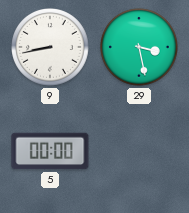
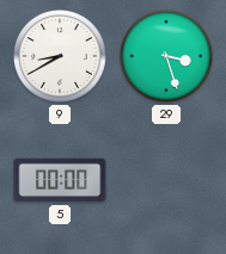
9: 8:43 -> 8:40 (61, 57)
29: 3:28 -> 3:27 (167, 57)
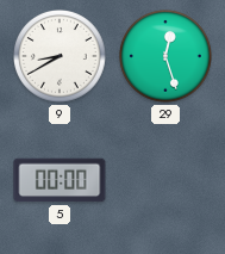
29: 3:27 -> 12:27 (167, 57)
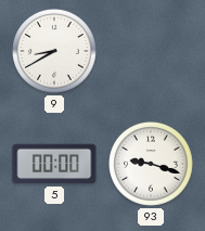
29: 12:27 -> none (167, 57)
93: none -> 9:18 (152, 165)
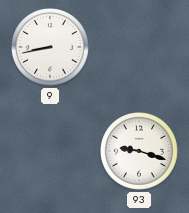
9: 8:40 -> 8:43 (51, 48)
5: 00:00 -> none (54, 164)
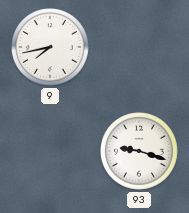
9: 8:43 -> 7:43 (51, 48)
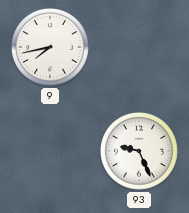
93: 9:18 -> 9:26 (140, 152)
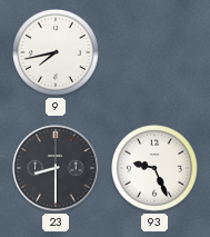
23: none -> 8:30 (56, 168)
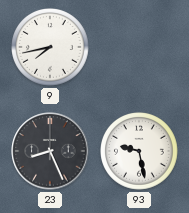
23: 8:30 -> 8:26 (50, 151)
93: 9:26 -> 9:28 (140, 152)
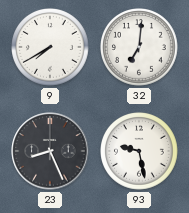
9: 7:43 -> 7:40 (51, 48)
32: none -> 7:01 (140, 48)
